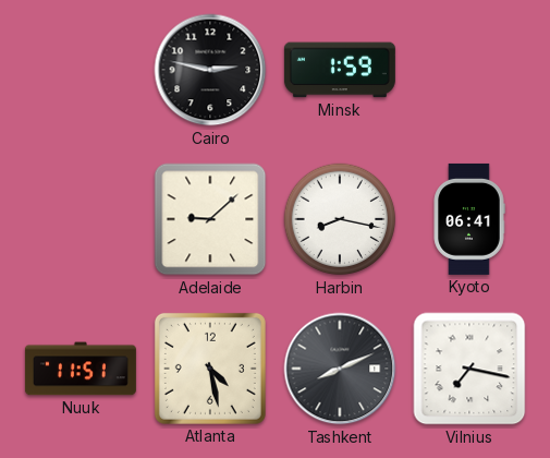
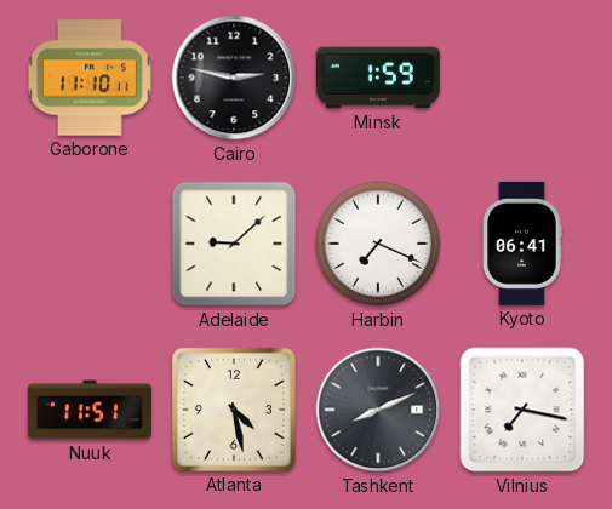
Gaborone: none -> 11:10 (90, 78)
Harbin: 8:17 -> 7:19 (378, 244)
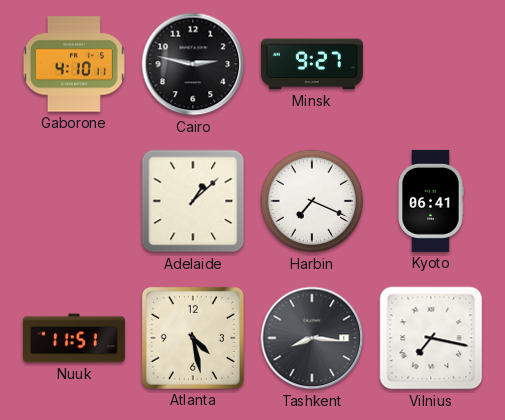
Gaborone: 11:10 -> 4:10 (74, 64)
Minsk: 1:59 -> 9:27 (312, 64)
Adelaide: 9:08 -> 1:08 (193, 201)
Tashkent: 8:11 -> 8:16 (312, 338)
